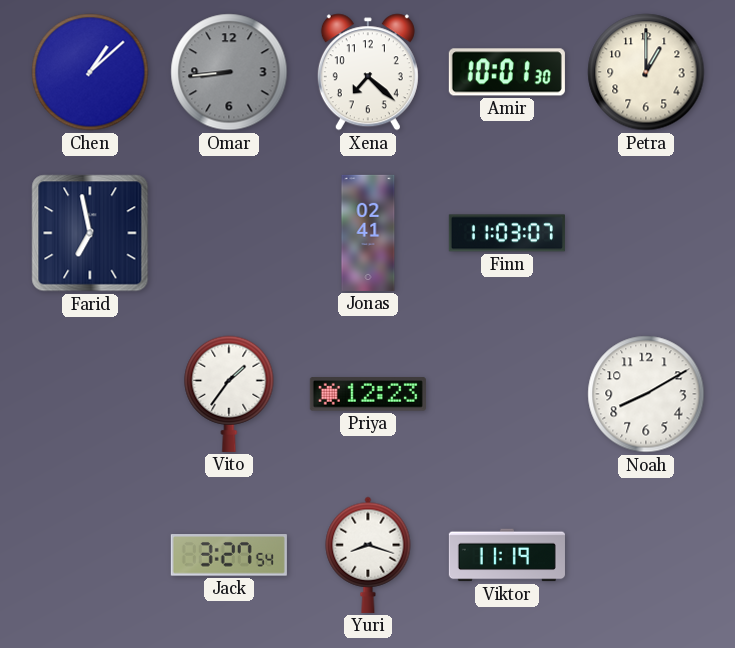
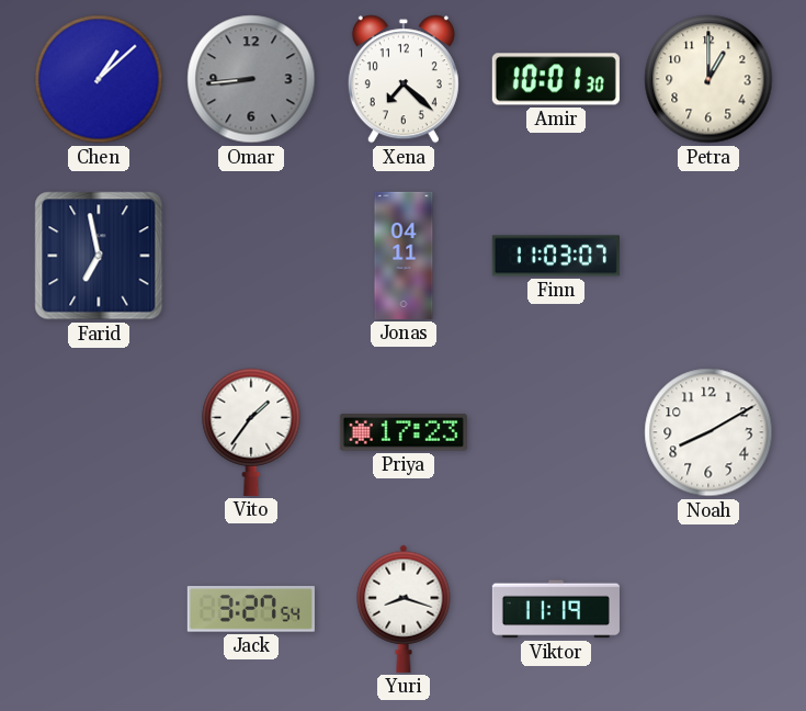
Jonas: 02:41 -> 04:11 (404, 256)
Priya: 12:23 -> 17:23 (404, 432)
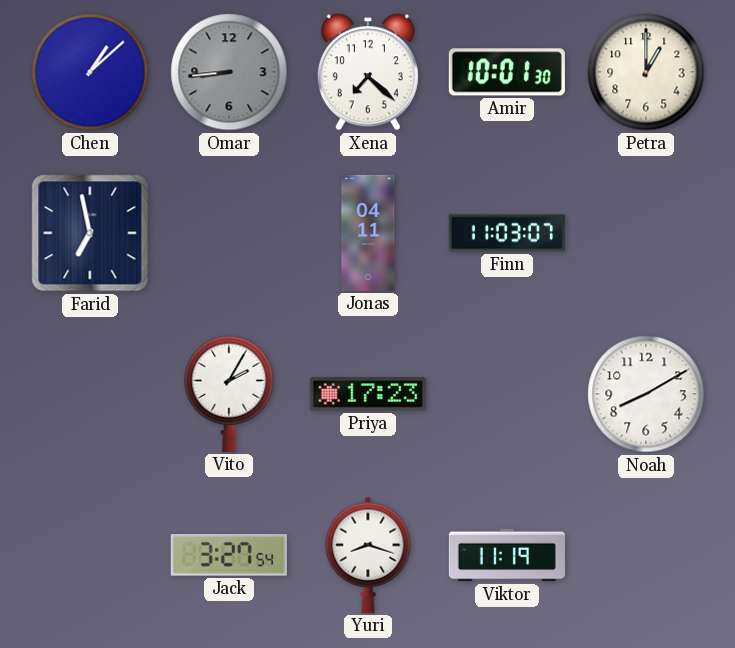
Vito: 1:36 -> 2:05 (229, 394)
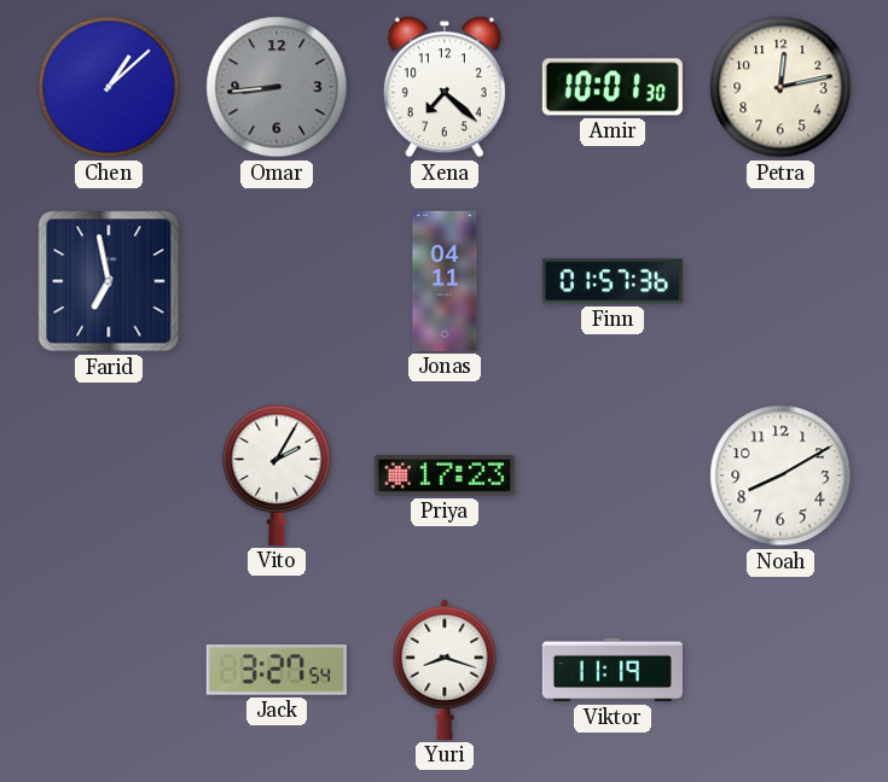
Petra: 1:00 -> 12:13 (780, 87)
Finn: 11:03 -> 01:57 (613, 281)
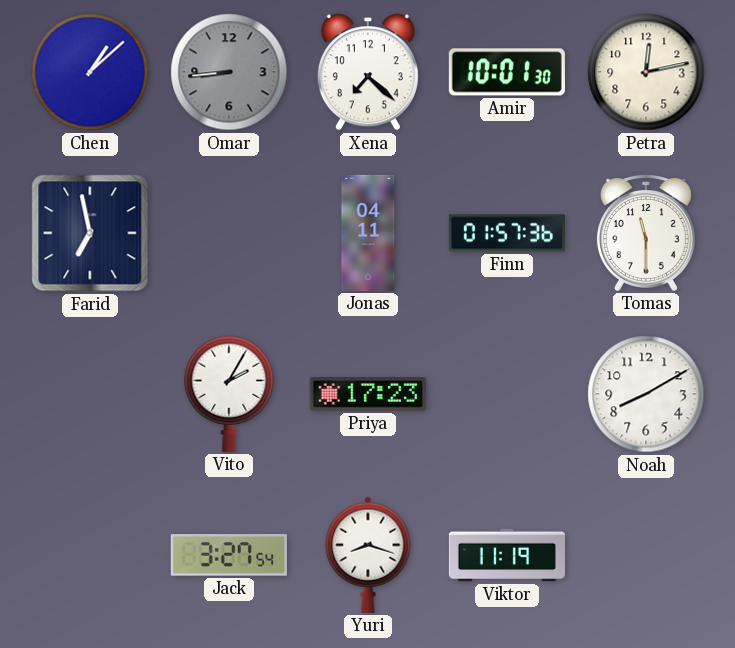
Tomas: none -> 11:30 (646, 233)
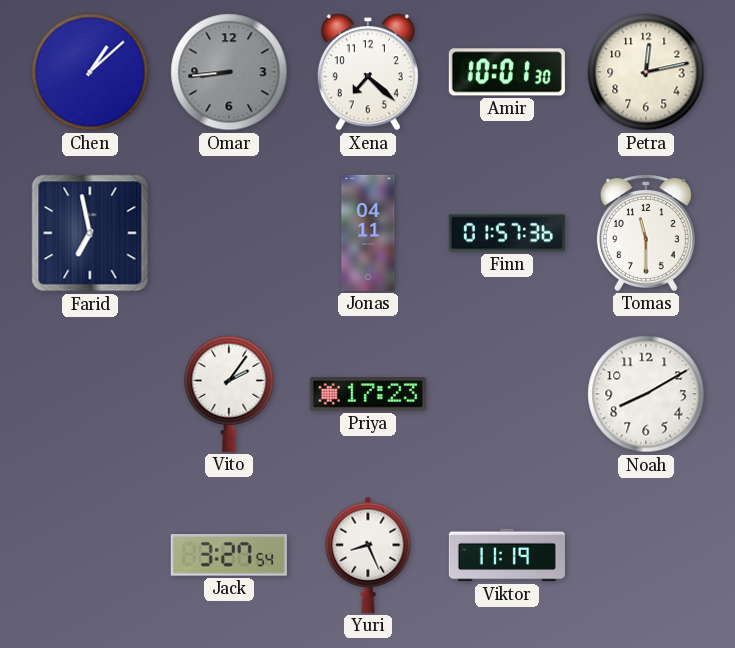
Vito: 2:05 -> 2:06 (229, 394)
Yuri: 8:18 -> 8:26 (368, 555)
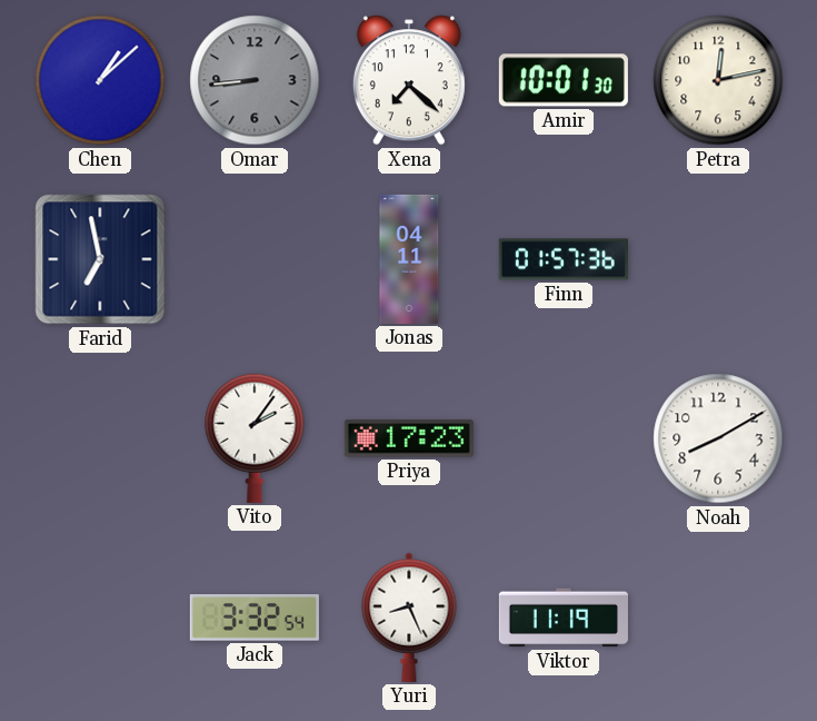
Tomas: 11:30 -> none (646, 233)
Jack: 3:27 -> 3:32 (255, 618)
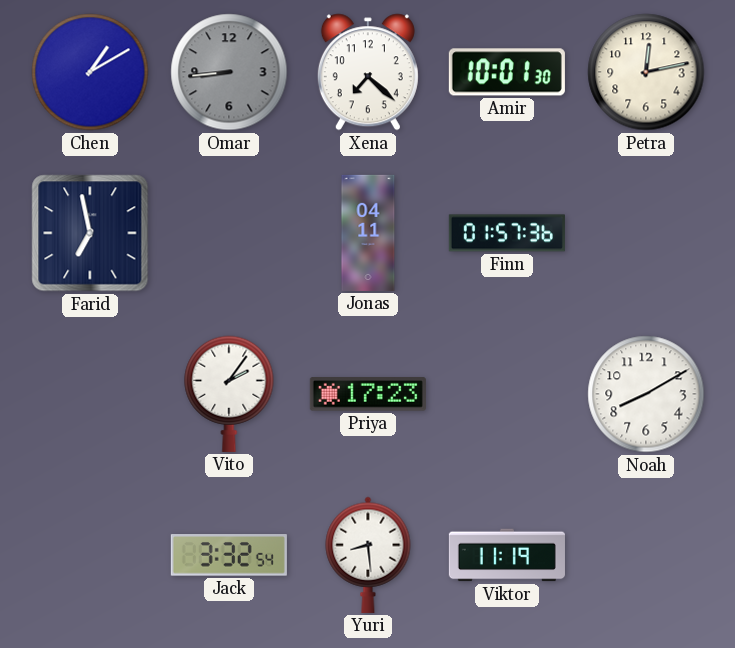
Chen: 1:08 -> 1:10 (90, 72)
Yuri: 8:26 -> 8:29 (368, 555)
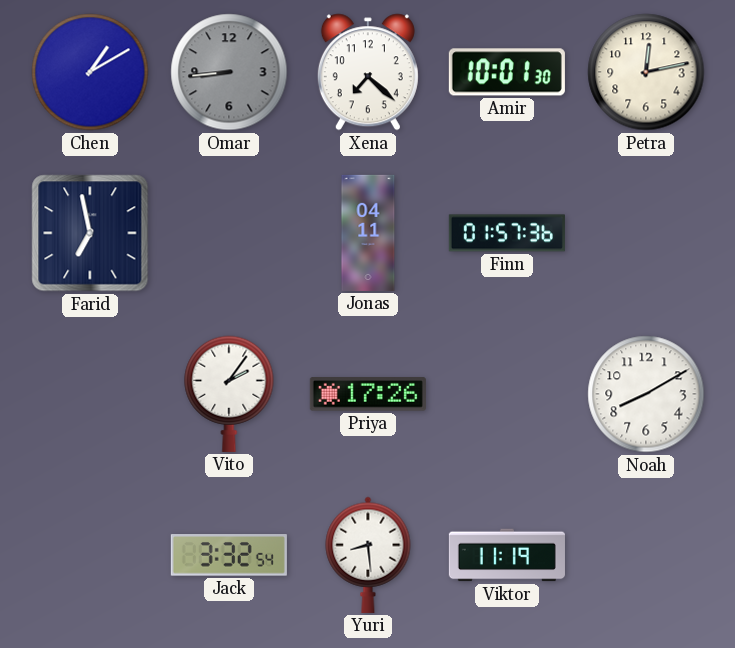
Priya: 17:23 -> 17:26 (368, 394)
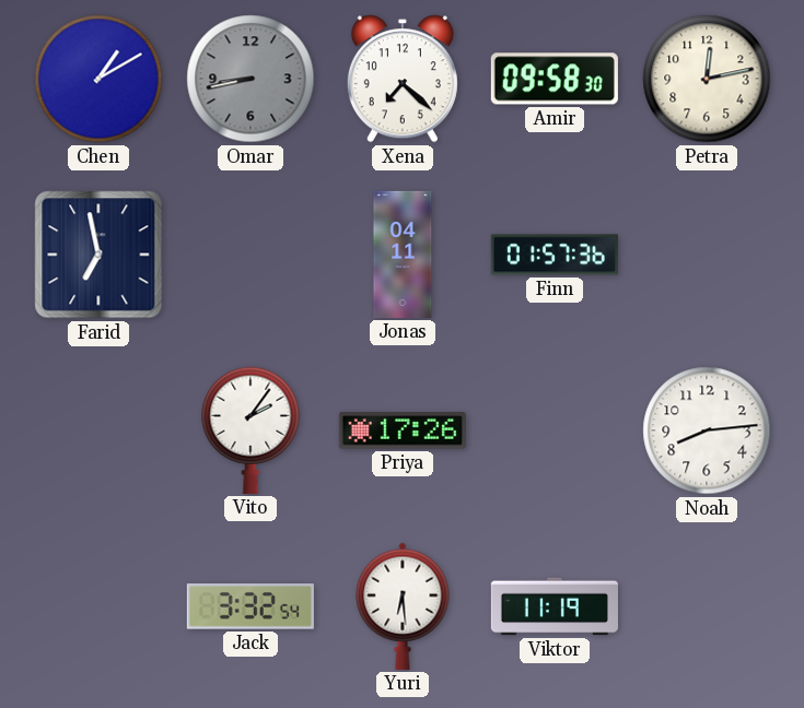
Omar: 8:44 -> 8:43 (250, 79)
Amir: 10:01 -> 09:58 (555, 79)
Noah: 8:10 -> 8:14 (707, 430)
Yuri: 8:29 -> 6:29 (403, 606)
